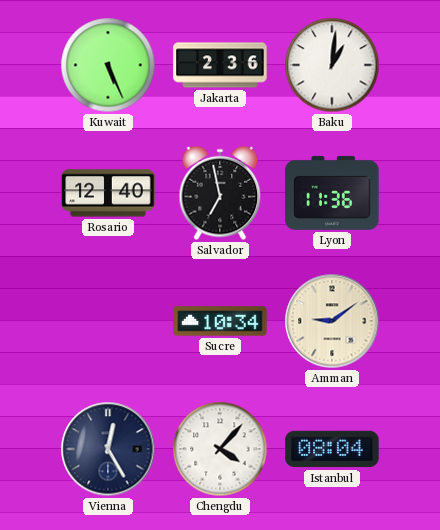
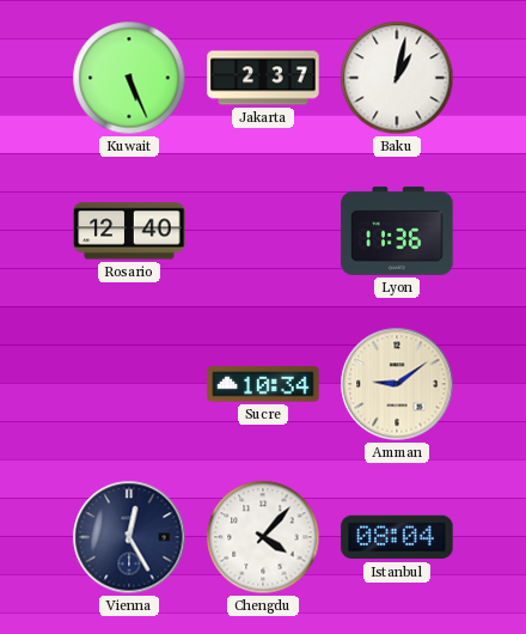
Jakarta: 2:36 -> 2:37 (263, 78)
Baku: 1:01 -> 1:02 (397, 78)
Salvador: 6:58 -> none (220, 193)
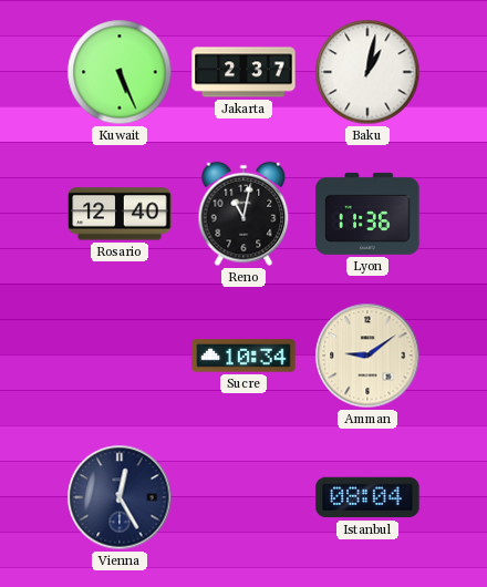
Reno: none -> 11:02 (244, 214)
Chengdu: 4:07 -> none (263, 537)
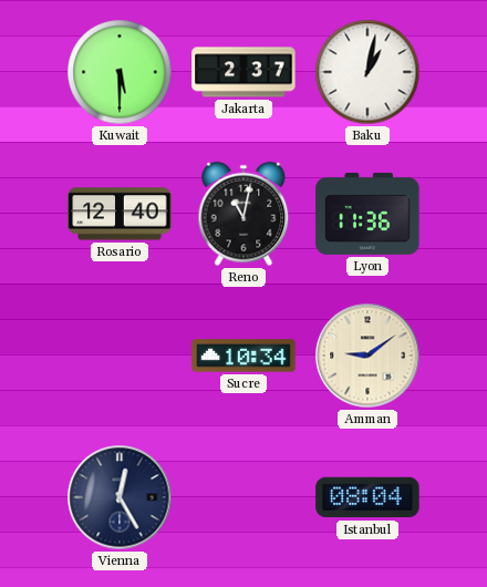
Kuwait: 5:26 -> 5:30 (120, 72)
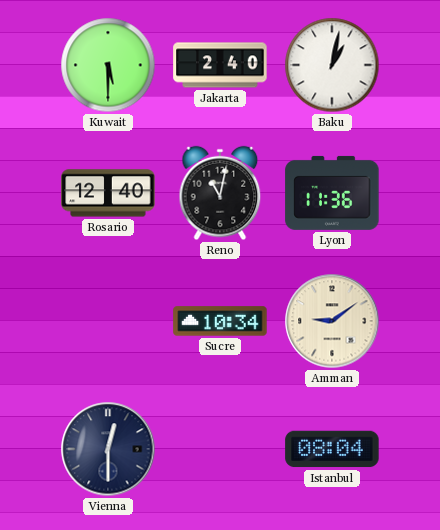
Jakarta: 2:37 -> 2:40 (220, 65)
Vienna: 12:25 -> 12:30 (108, 449)
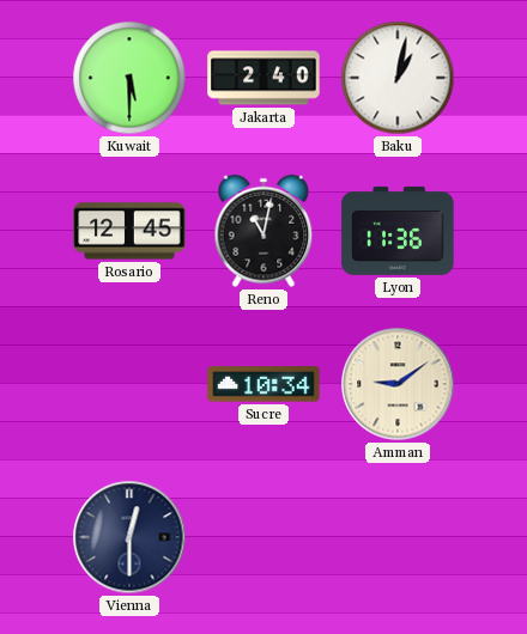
Rosario: 12:40 -> 12:45 (129, 231)
Istanbul: 08:04 -> none (332, 449)
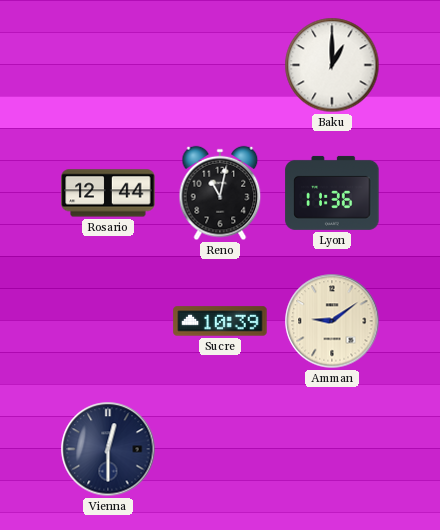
Kuwait: 5:30 -> none (129, 78)
Jakarta: 2:40 -> none (263, 78)
Baku: 1:02 -> 1:00 (332, 65)
Rosario: 12:45 -> 12:44 (108, 193)
Sucre: 10:34 -> 10:39 (220, 321)
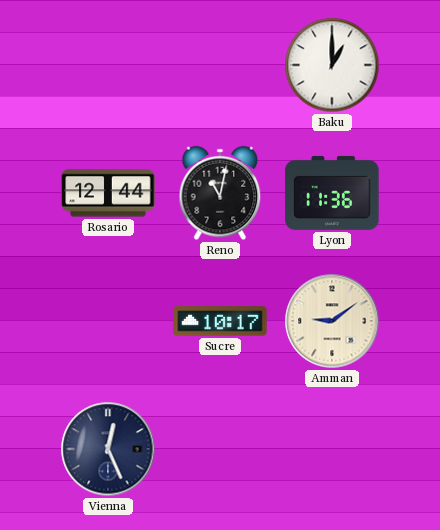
Sucre: 10:39 -> 10:17 (220, 321)
Vienna: 12:30 -> 12:26 (108, 449)
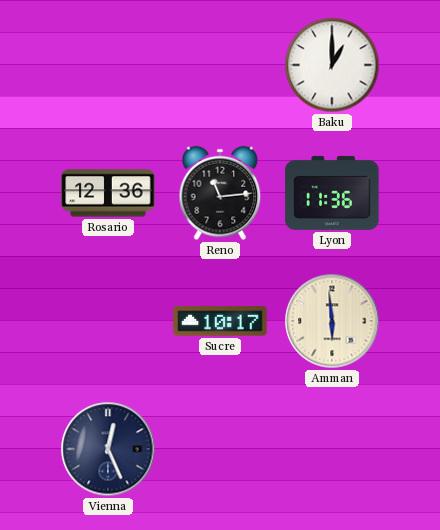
Rosario: 12:44 -> 12:36 (108, 193)
Reno: 11:02 -> 11:14 (220, 193)
Amman: 9:09 -> 5:59 (332, 321)
